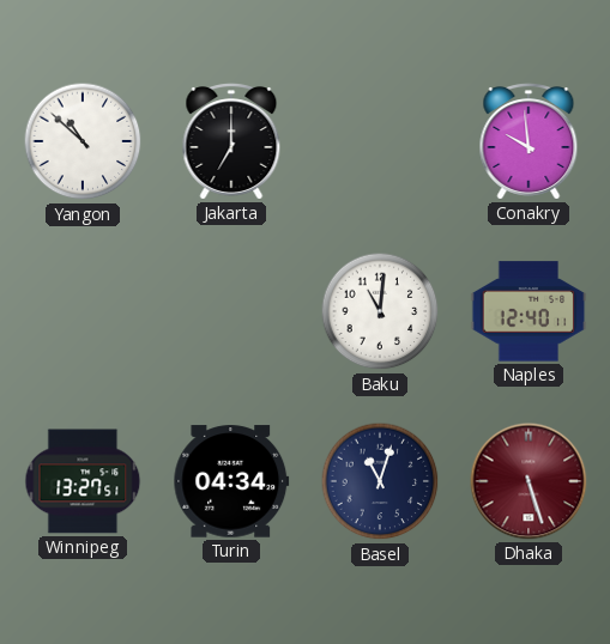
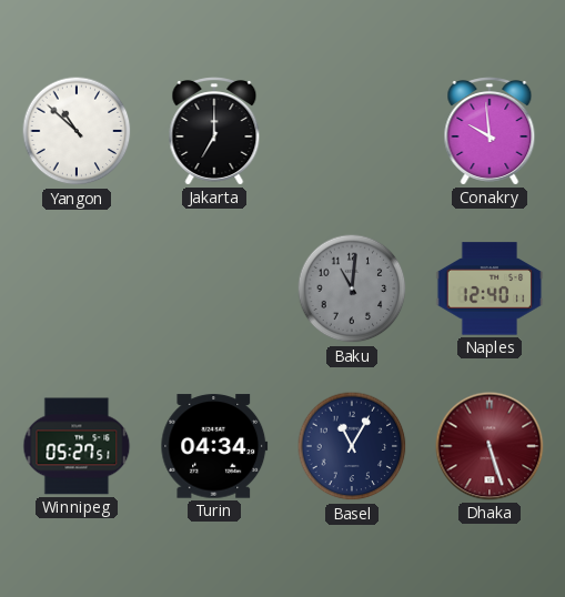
Baku dial: white -> grey (352, 289)
Winnipeg: 13:27 -> 05:27 (77, 446)
Basel: 11:03 -> 11:05 (352, 446)
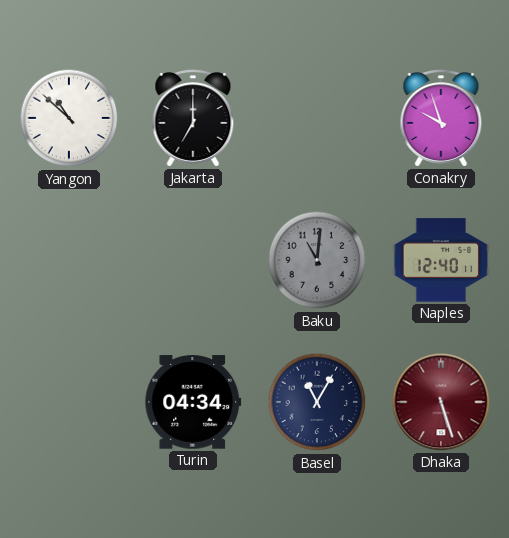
Conakry: 9:59 -> 9:57 (441, 118)
Winnipeg: 05:27 -> none (77, 446)
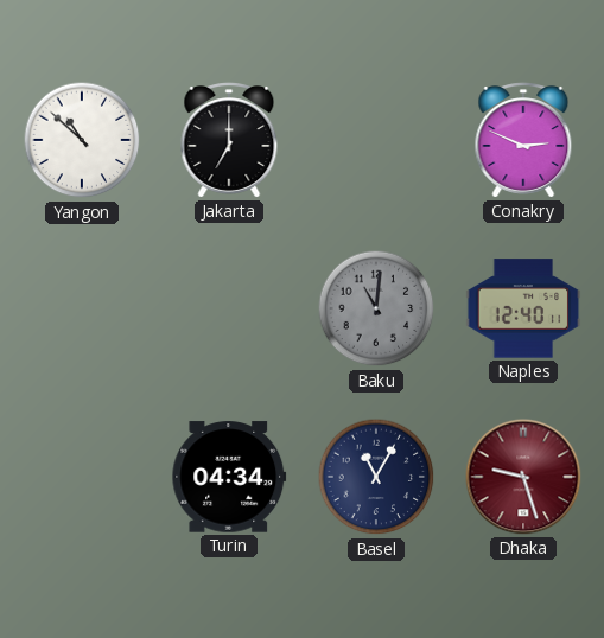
Conakry: 9:57 -> 2:49 (523, 140)
Dhaka: 5:27 -> 9:27 (523, 477)
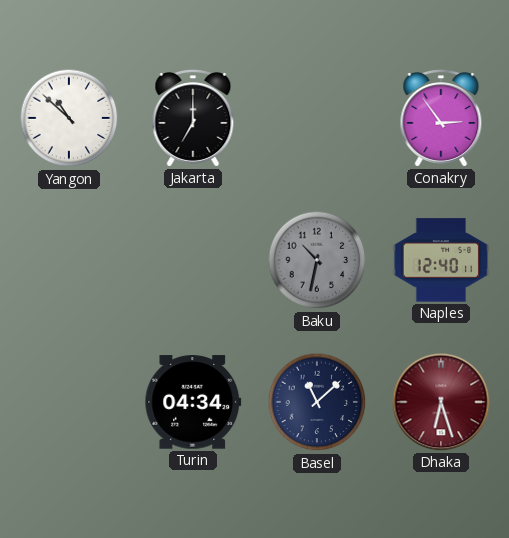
Conakry: 2:49 -> 2:54 (441, 118)
Baku: 11:01 -> 10:32 (317, 260)
Basel: 11:05 -> 11:08 (317, 402)
Dhaka: 9:27 -> 6:27 (441, 402)
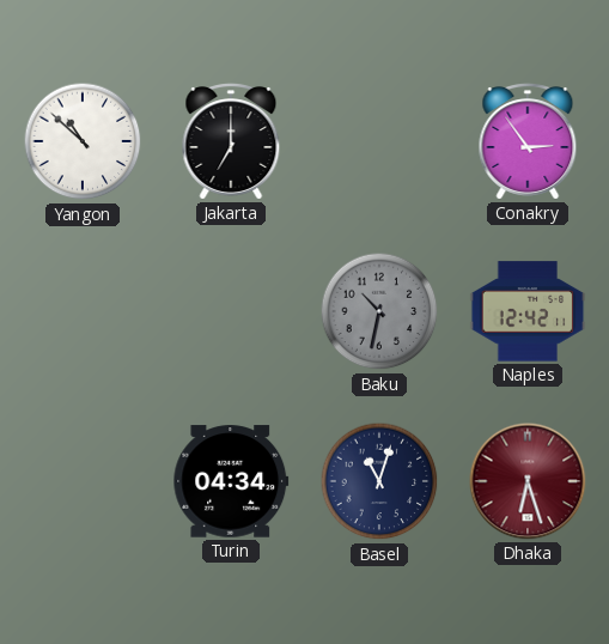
Naples: 12:40 -> 12:42 (528, 311)
Basel: 11:08 -> 11:03 (379, 481)
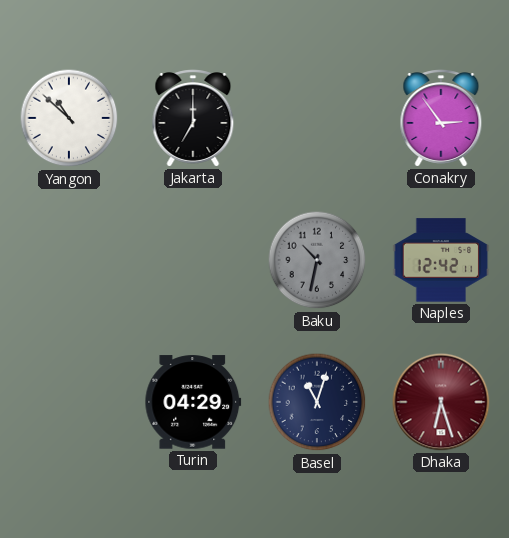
Turin: 04:34 -> 04:29 (193, 402)
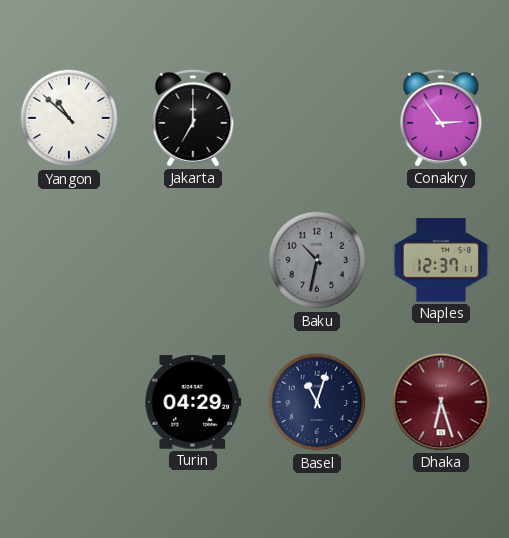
Naples: 12:42 -> 12:37 (441, 260)
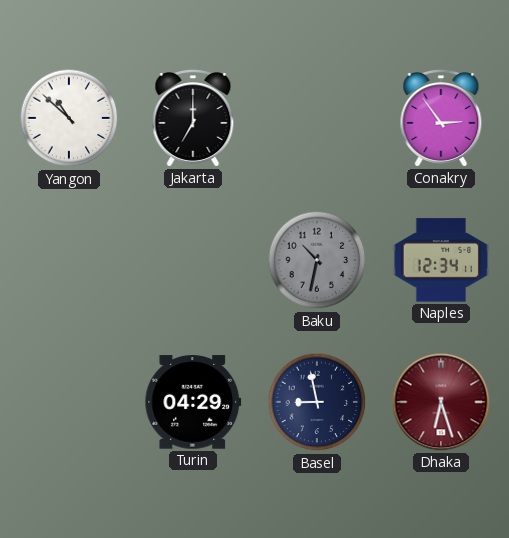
Naples: 12:37 -> 12:34 (441, 260)
Basel: 11:03 -> 8:58 (317, 402)
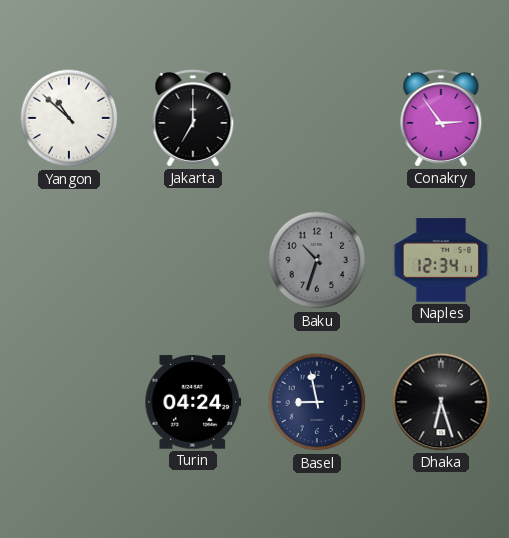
Baku: 10:32 -> 10:33 (317, 260)
Turin: 04:29 -> 04:24 (193, 402)
Dhaka dial: burgundy -> black (441, 402)
